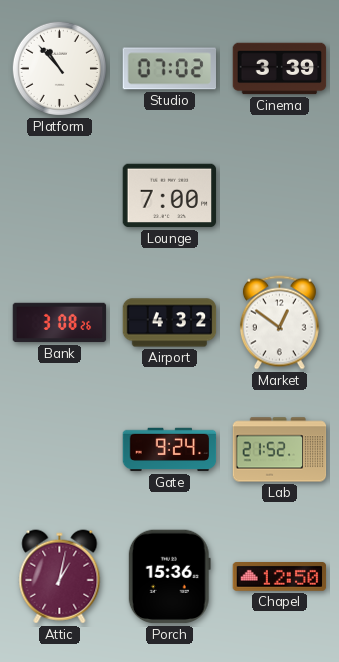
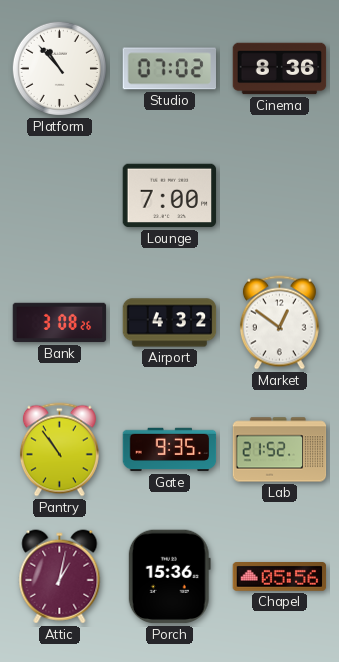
Cinema: 3:39 -> 8:36 (280, 69)
Pantry: none -> 10:54 (59, 450)
Gate: 9:24 -> 9:35 (170, 450)
Chapel: 12:50 -> 05:56 (280, 577)
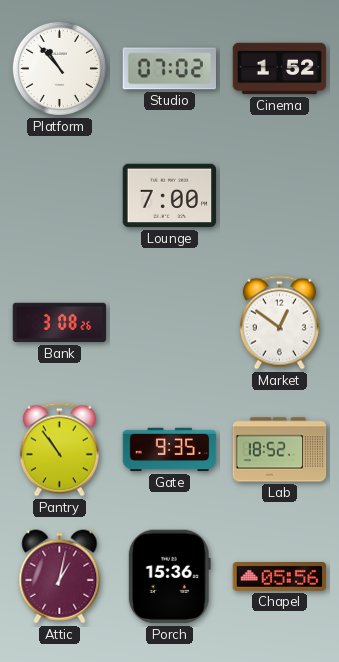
Cinema: 8:36 -> 1:52 (280, 69)
Airport: 4:32 -> none (170, 323)
Lab: 21:52 -> 18:52 (280, 450)
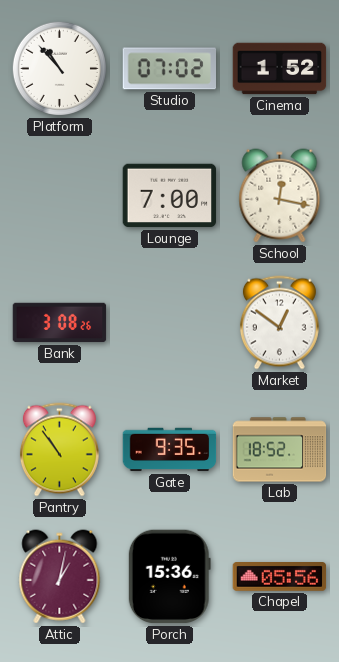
School: none -> 12:17 (280, 196)
